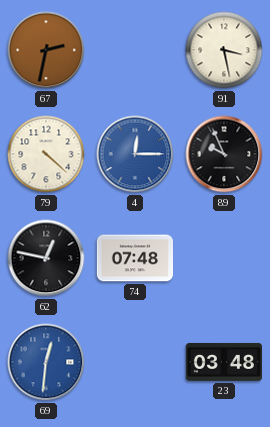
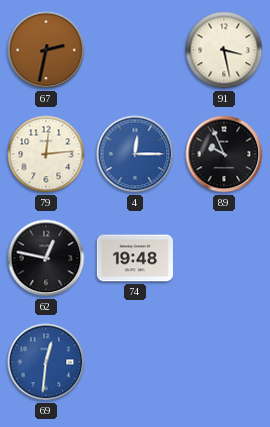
79: 4:22 -> 12:14 (46, 154)
74: 07:48 -> 19:48 (134, 258)
23: 03:48 -> none (223, 362)
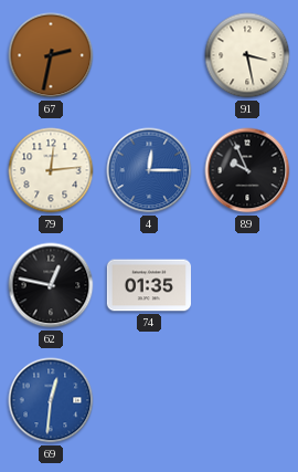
74: 19:48 -> 01:35 (148, 285)
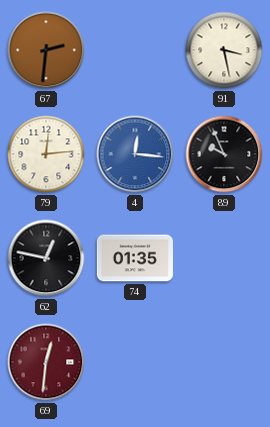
67: 2:32 -> 2:31 (46, 50)
4: 12:15 -> 12:16 (135, 154)
69 dial: blue -> burgundy (46, 362)
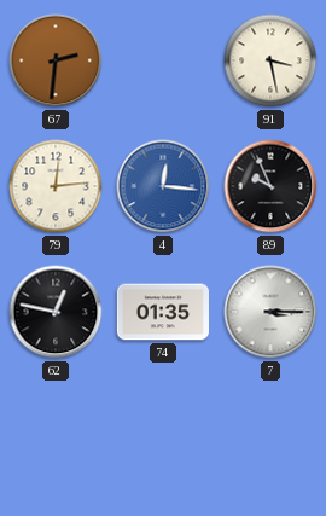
7: none -> 3:15 (270, 312)
69: 12:31 -> none (46, 362)
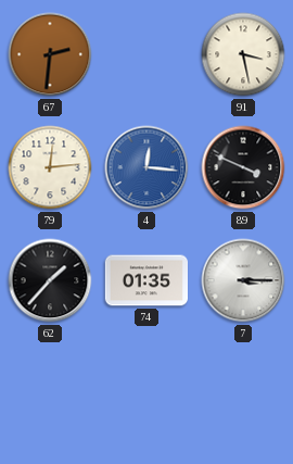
89: 9:56 -> 3:49 (243, 167)
62: 12:47 -> 1:37 (50, 280)
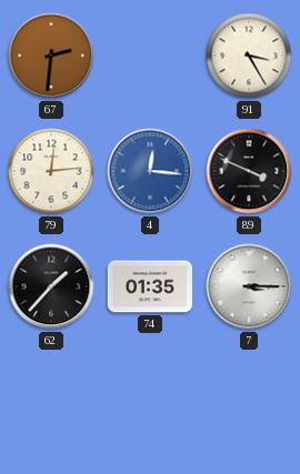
91: 3:28 -> 3:25 (249, 56)
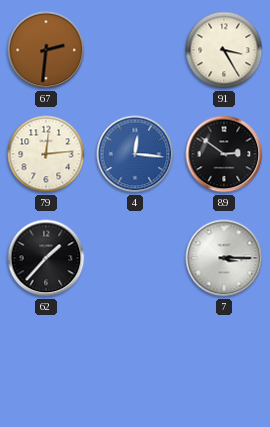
89: 3:49 -> 2:51 (224, 154)
74: 01:35 -> none (149, 286)
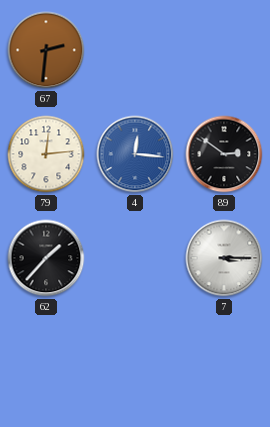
91: 3:25 -> none (224, 50)
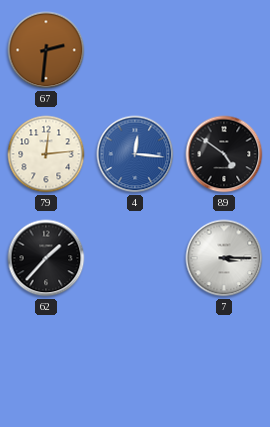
89: 2:51 -> 4:51 (224, 154)
